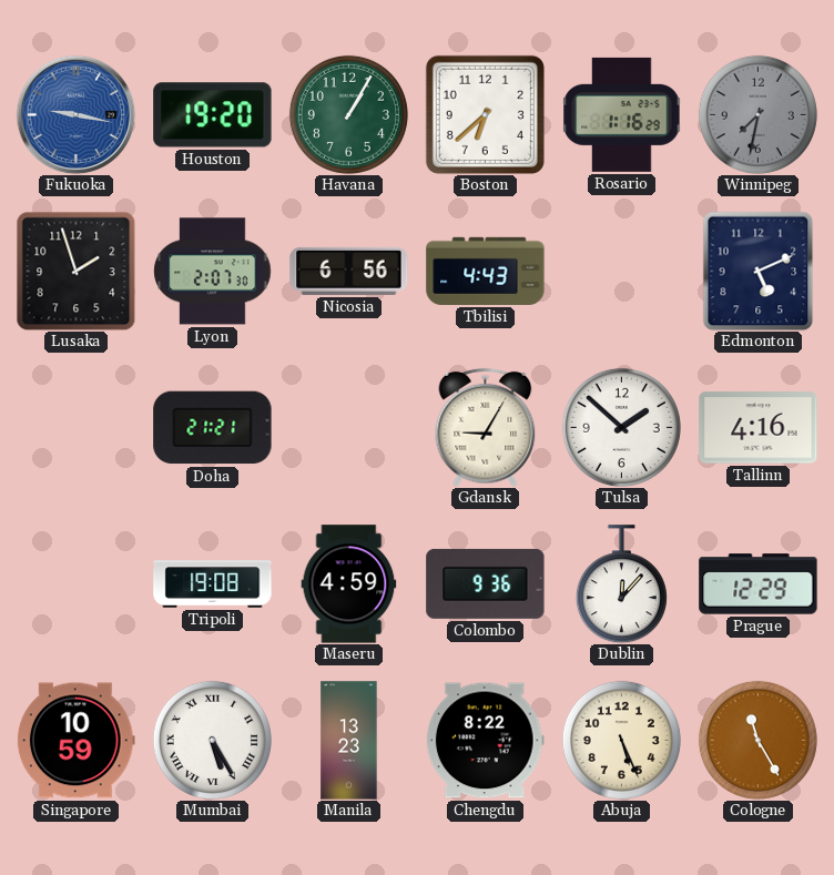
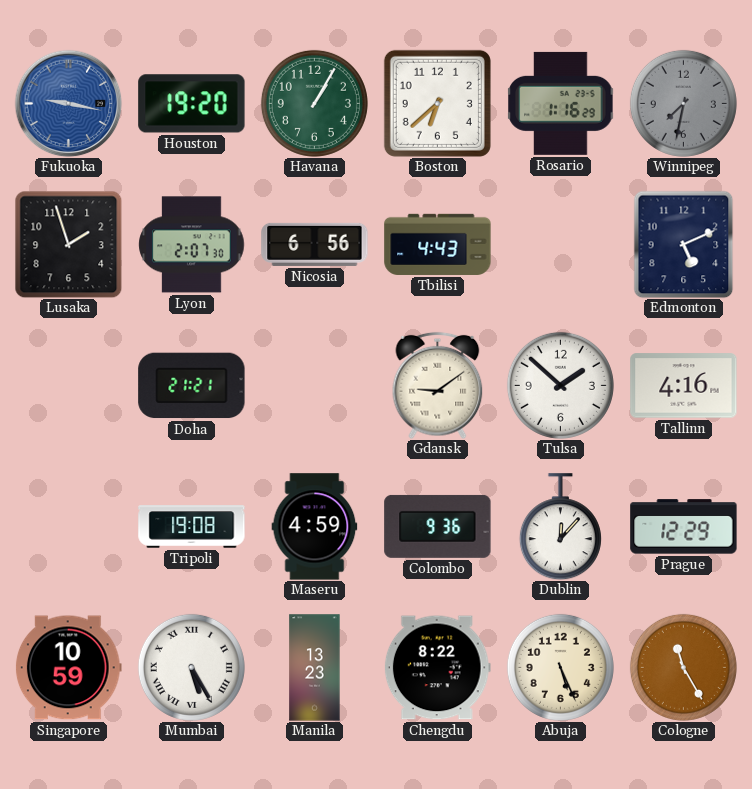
Gdansk: 9:05 -> 9:09 (438, 385)
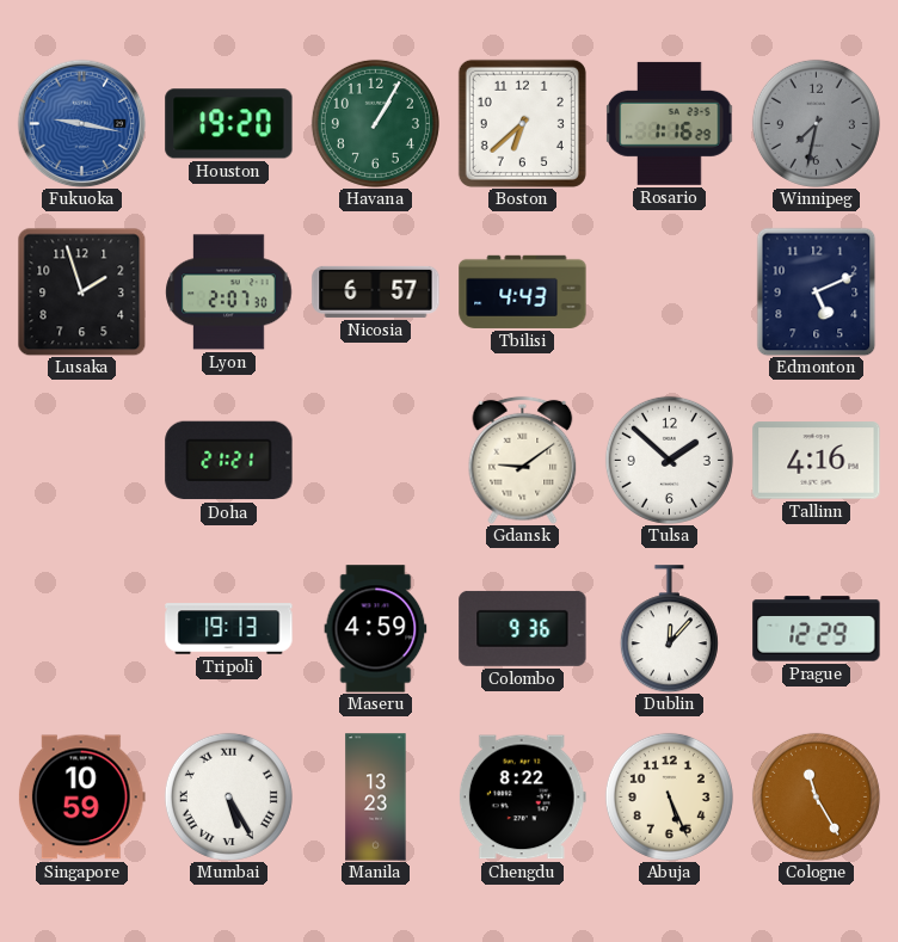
Nicosia: 6:56 -> 6:57 (376, 291)
Tripoli: 19:08 -> 19:13 (229, 629)
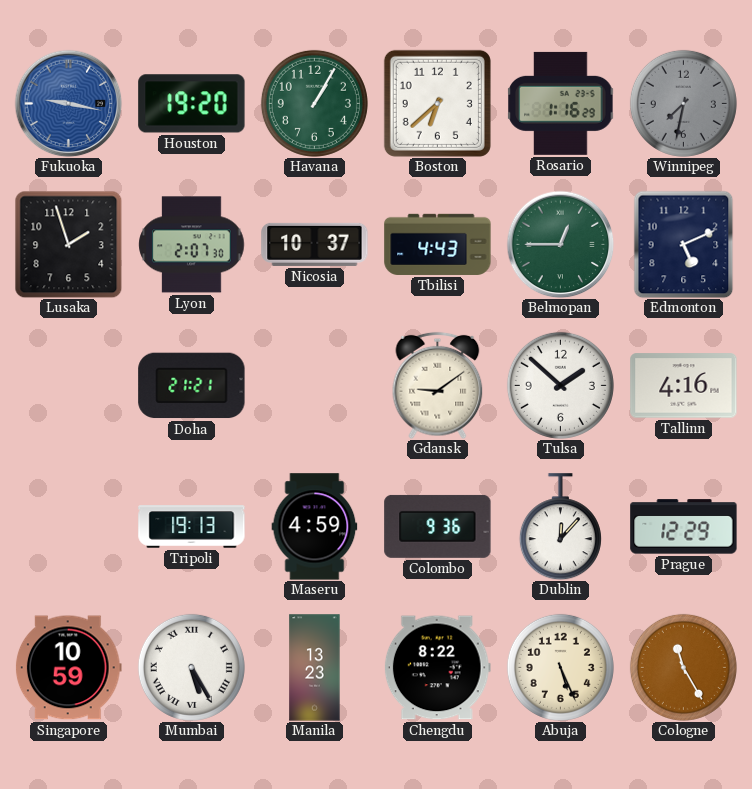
Nicosia: 6:57 -> 10:37 (315, 244)
Belmopan: none -> 12:45 (560, 244)
